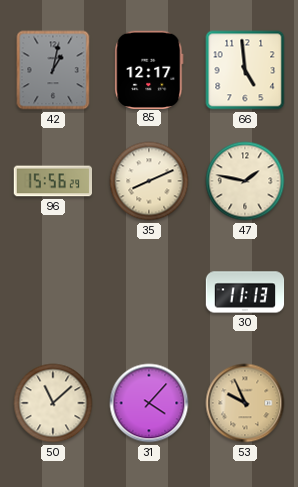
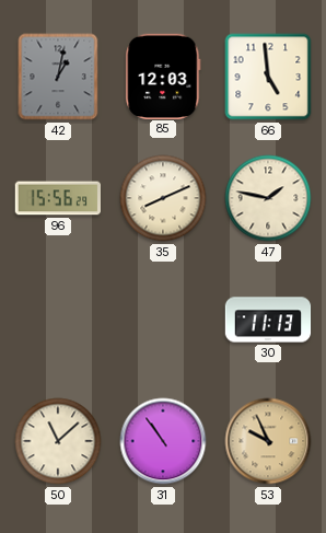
85: 12:17 -> 12:03 (163, 76)
31: 4:07 -> 10:54 (163, 441)
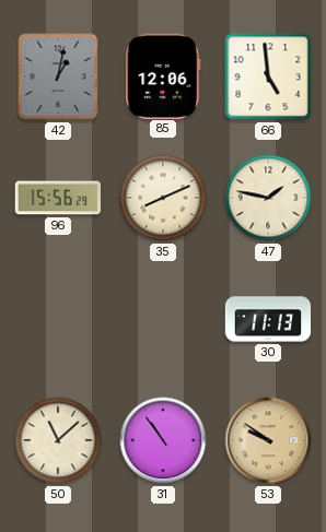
85: 12:03 -> 12:06 (163, 75)
53: 9:56 -> 9:51 (268, 440)
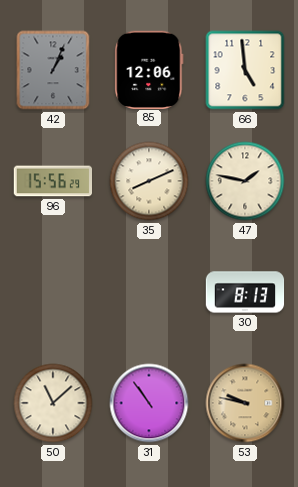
42: 1:02 -> 1:04 (53, 70)
30: 11:13 -> 8:13 (245, 292)
53: 9:51 -> 9:47 (245, 403)
